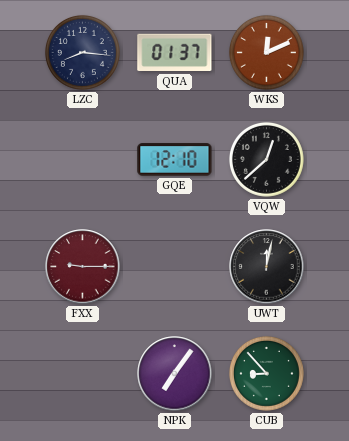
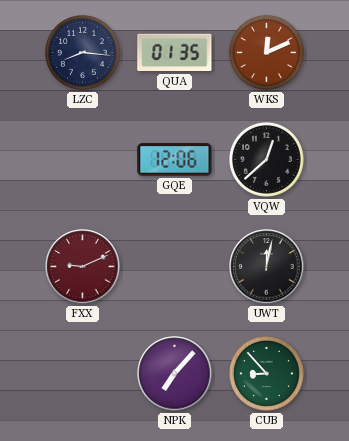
QUA: 01:37 -> 01:35 (175, 53)
GQE: 12:10 -> 12:06 (175, 160)
FXX: 9:15 -> 9:11 (83, 267)
NPK: 7:06 -> 7:07 (175, 374)
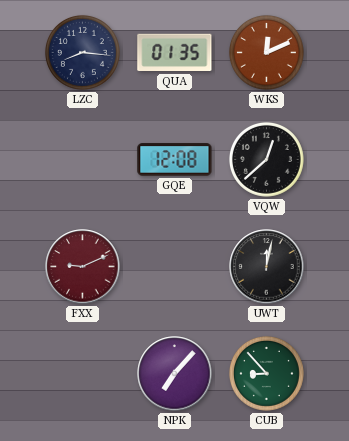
GQE: 12:06 -> 12:08 (175, 160)
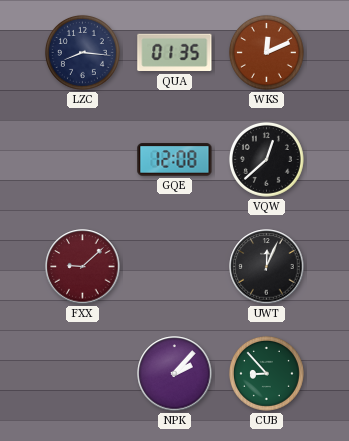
FXX: 9:11 -> 9:08 (83, 267)
UWT: 12:02 -> 12:04 (267, 267)
NPK: 7:07 -> 2:07 (175, 374)
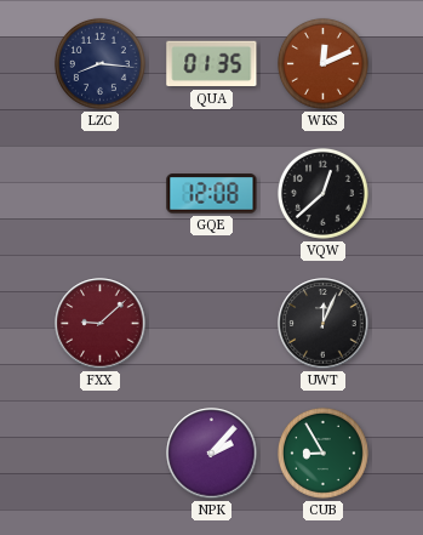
CUB: 8:53 -> 8:55 (322, 453)
